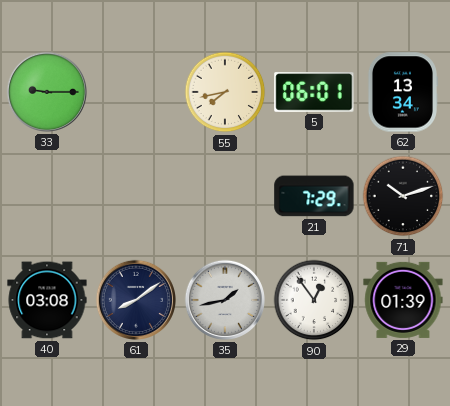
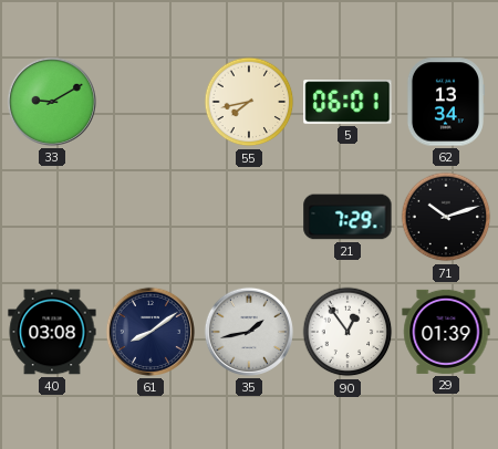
33: 9:15 -> 9:10 (52, 102)
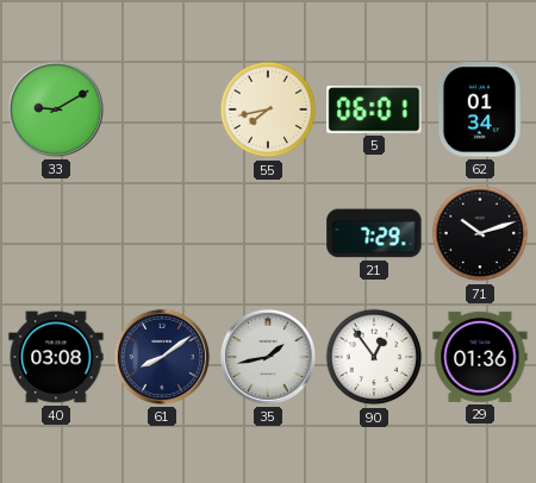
62: 13:34 -> 01:34 (479, 109)
29: 01:39 -> 01:36 (480, 357)
